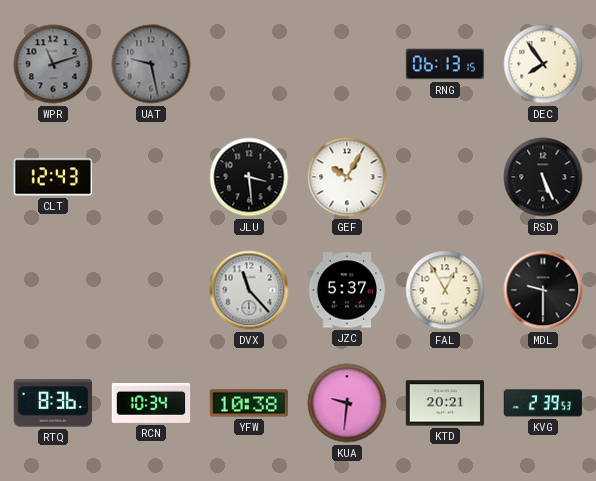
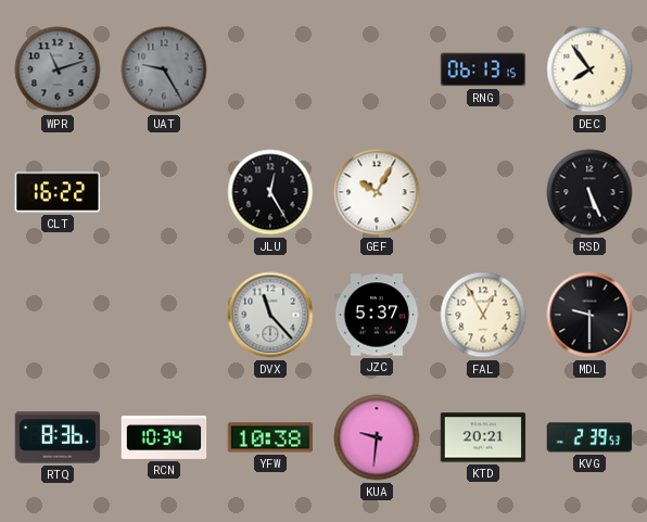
UAT: 9:28 -> 9:25 (164, 69)
CLT: 12:43 -> 16:22 (58, 192)
JLU: 3:29 -> 12:25 (270, 192)
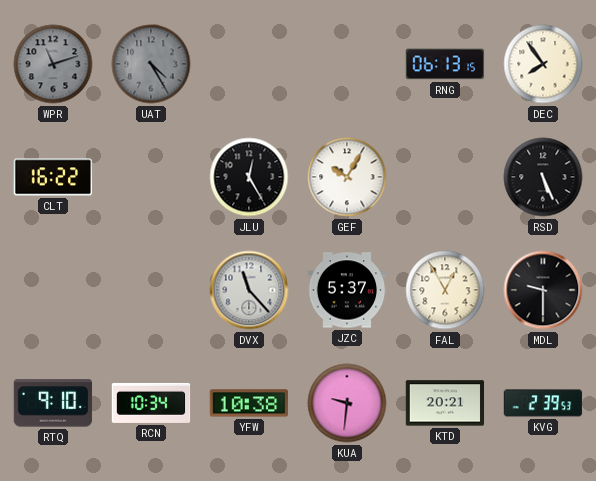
UAT: 9:25 -> 4:25 (151, 64)
RTQ: 8:36 -> 9:10 (53, 403)
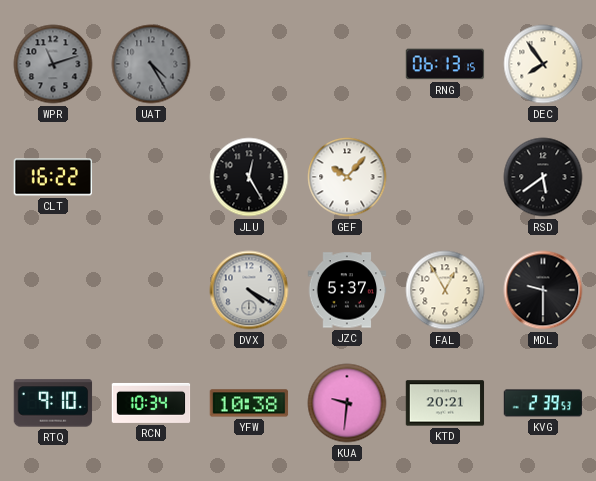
GEF: 10:05 -> 10:07 (347, 177)
RSD: 5:26 -> 5:39 (543, 177)
DVX: 11:23 -> 4:20 (249, 290)
